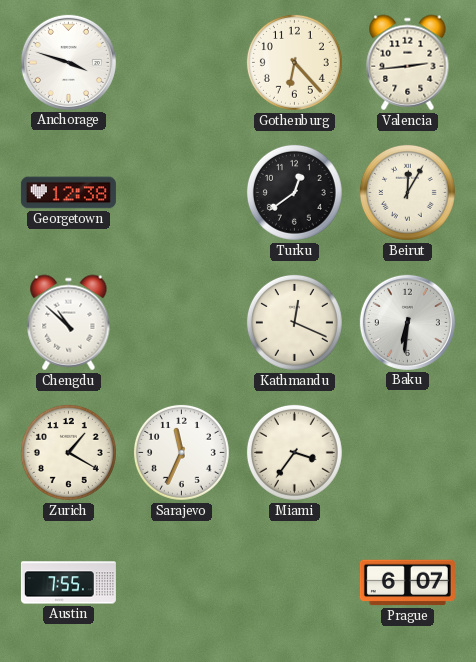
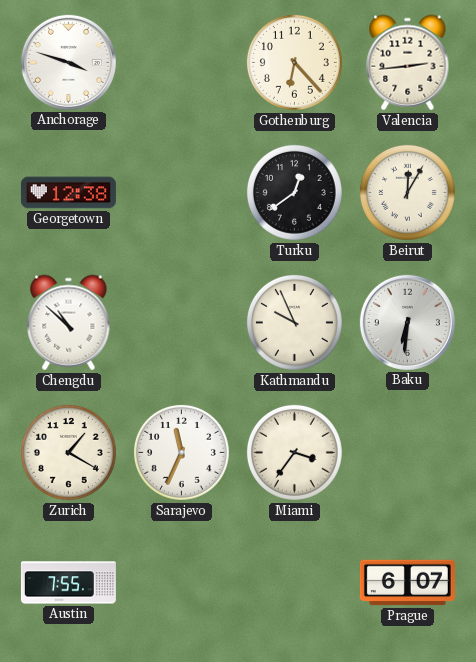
Kathmandu: 12:19 -> 9:56 (294, 322)
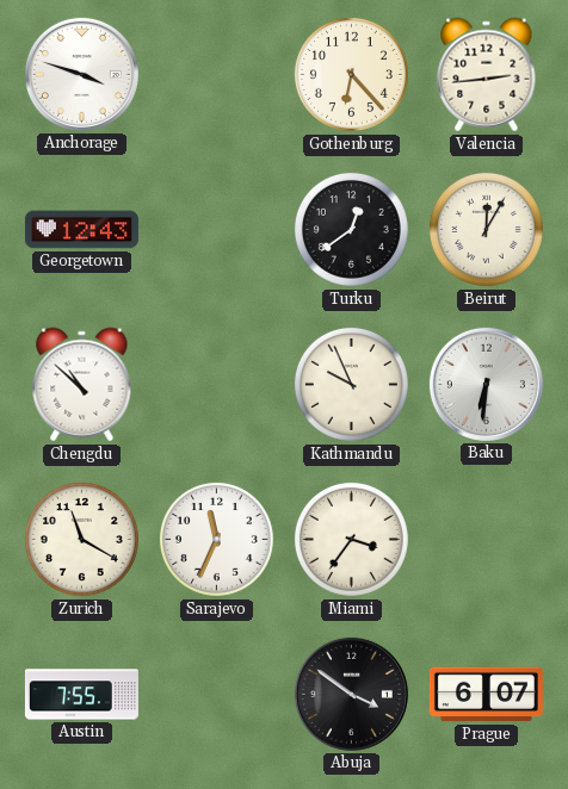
Georgetown: 12:38 -> 12:43 (81, 230)
Zurich: 1:20 -> 11:20 (81, 539)
Abuja: none -> 3:51 (351, 694)
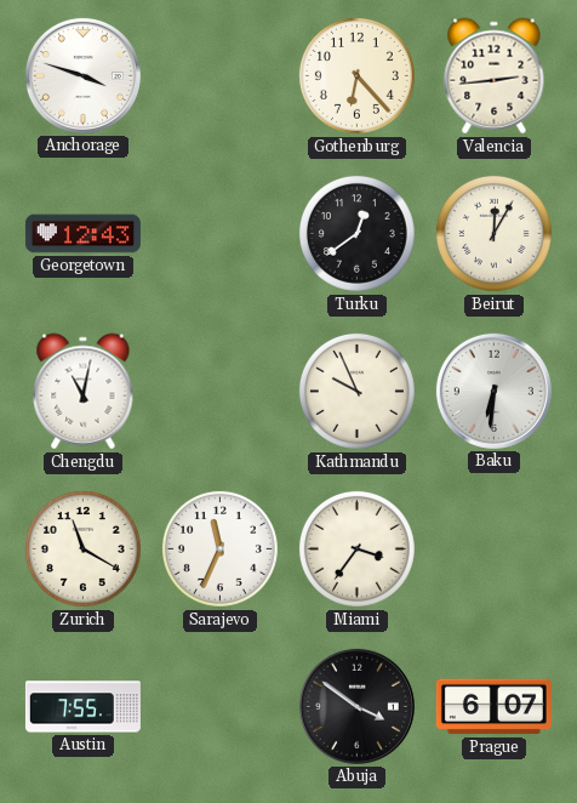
Chengdu: 10:52 -> 11:02 (84, 392)
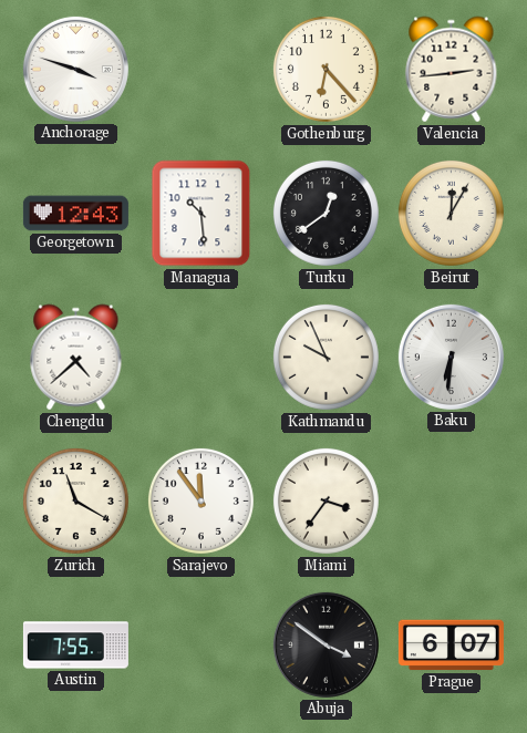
Managua: none -> 10:29 (201, 214)
Chengdu: 11:02 -> 4:38 (76, 358)
Sarajevo: 11:34 -> 11:54 (200, 500)
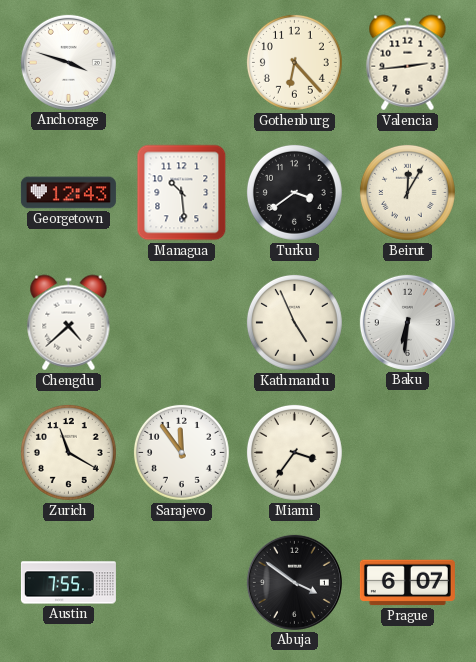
Turku: 12:39 -> 3:39 (294, 192)
Kathmandu: 9:56 -> 4:56 (294, 322)
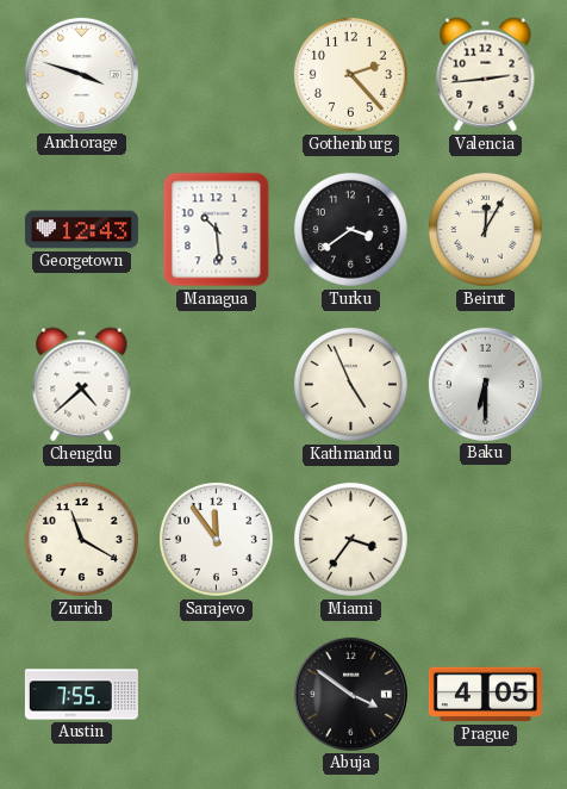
Gothenburg: 6:23 -> 2:23 (350, 74)
Baku: 6:31 -> 6:30 (485, 384)
Prague: 6:07 -> 4:05 (485, 695)
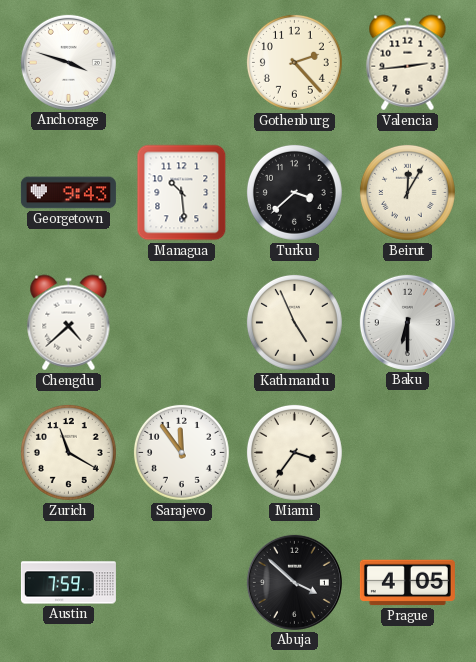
Georgetown: 12:43 -> 9:43 (68, 193)
Turku: 3:39 -> 3:38 (294, 192)
Austin: 7:55 -> 7:59 (68, 583)
Abuja: 3:51 -> 3:52 (294, 582)
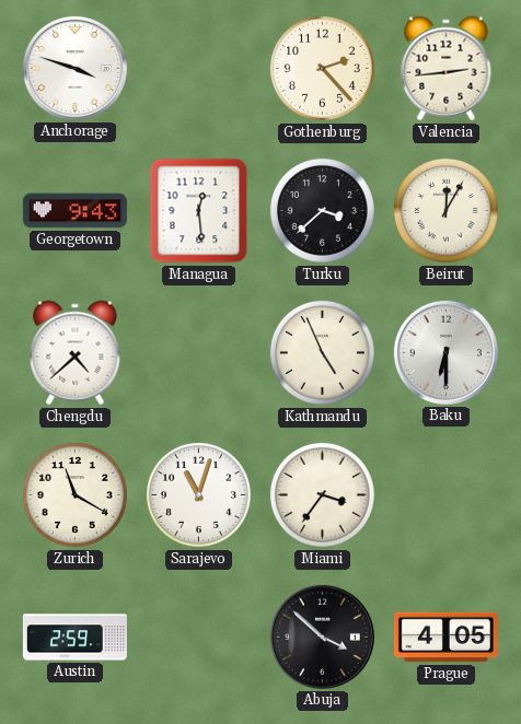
Managua: 10:29 -> 12:29 (199, 211)
Sarajevo: 11:54 -> 11:03 (198, 494)
Austin: 7:59 -> 2:59 (74, 638)
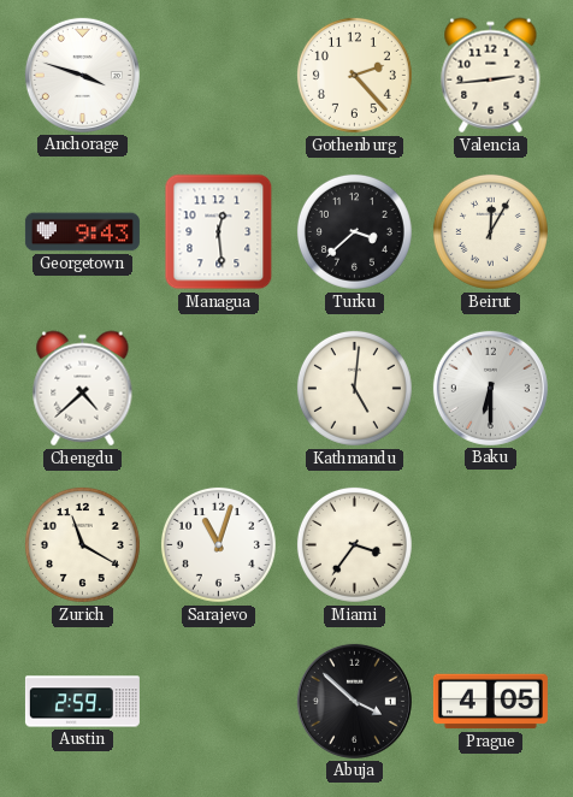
Kathmandu: 4:56 -> 5:01 (354, 388)
